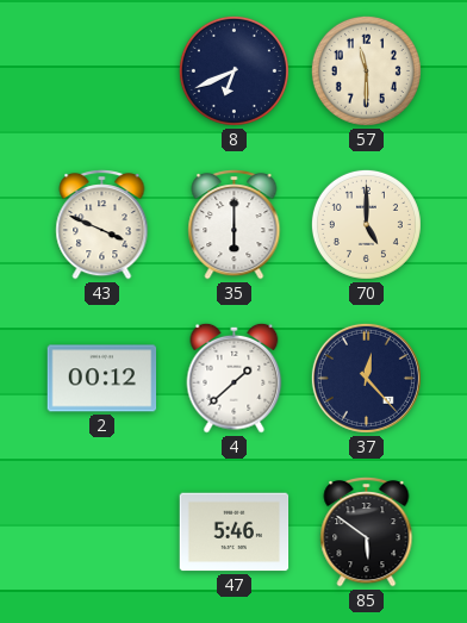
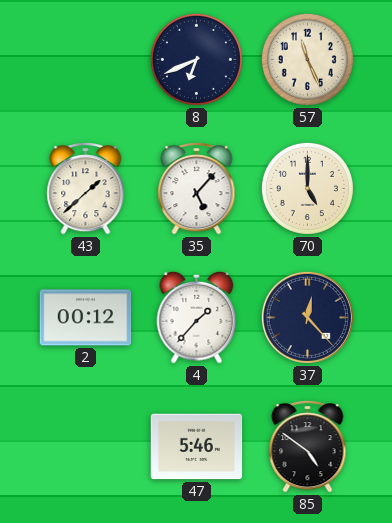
57: 11:30 -> 11:26 (307, 59)
43: 3:49 -> 1:38 (86, 189)
35: 6:00 -> 5:07 (197, 189)
4: 1:38 -> 1:37 (197, 317)
85: 5:51 -> 4:51 (308, 447)
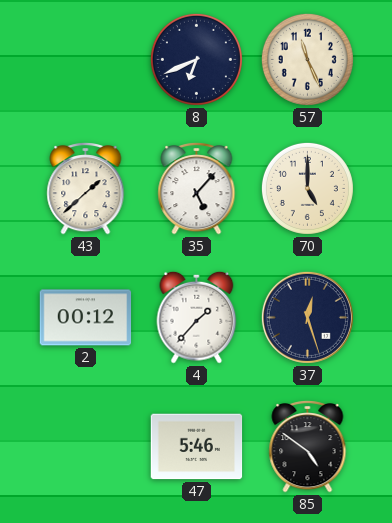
37: 12:23 -> 12:27 (307, 317)
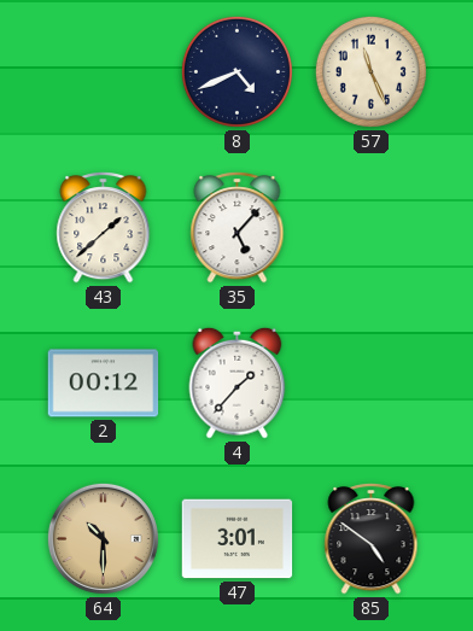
8: 6:41 -> 4:41 (237, 71)
70: 5:00 -> none (307, 188)
37: 12:27 -> none (307, 317)
64: none -> 10:30 (103, 538)
47: 5:46 -> 3:01 (238, 539)
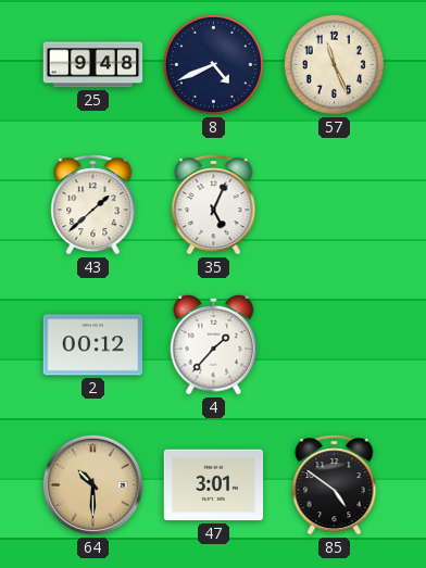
25: none -> 9:48 (93, 65)
35: 5:07 -> 5:04 (214, 205)
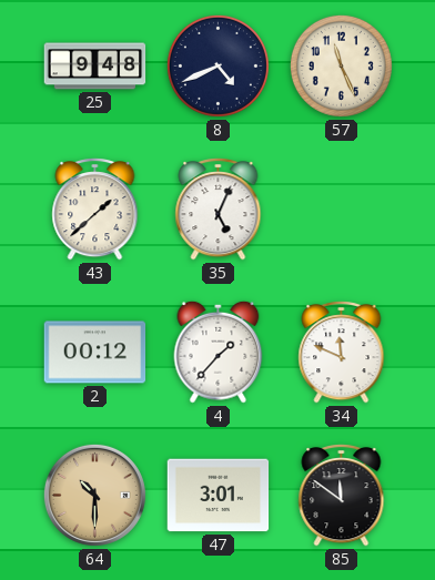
34: none -> 11:49 (342, 353)
85: 4:51 -> 11:51 (342, 496)
